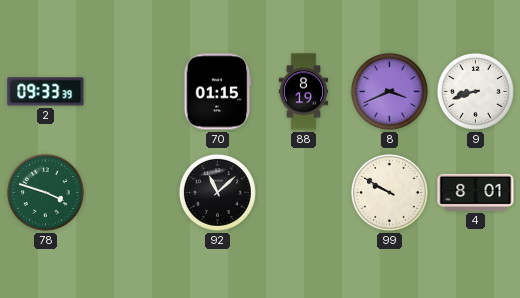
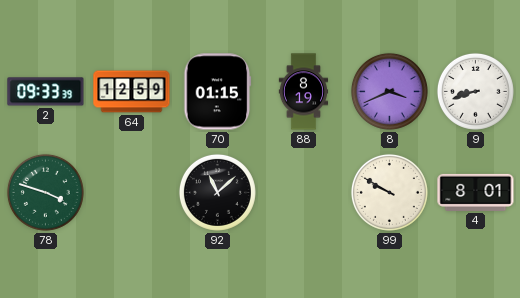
64: none -> 12:59 (132, 92)
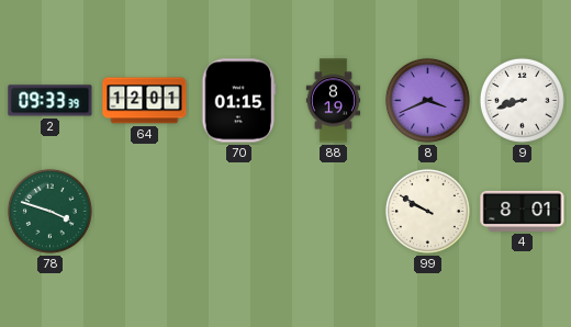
64: 12:59 -> 12:01 (145, 101)
92: 11:08 -> none (217, 192)
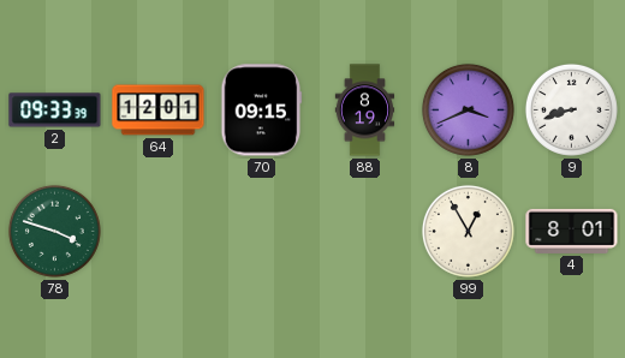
70: 01:15 -> 09:15 (262, 111)
99: 9:50 -> 12:55 (468, 231)
